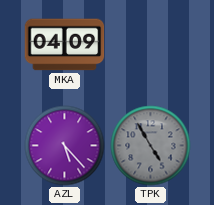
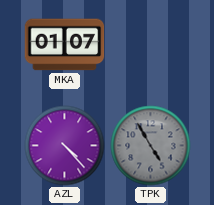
MKA: 04:09 -> 01:07 (65, 45)
AZL: 5:23 -> 4:23 (65, 146)
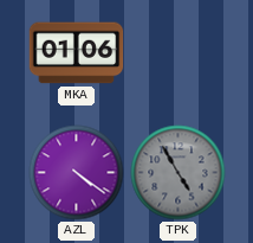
MKA: 01:07 -> 01:06 (77, 53)
AZL: 4:23 -> 4:21 (77, 173)
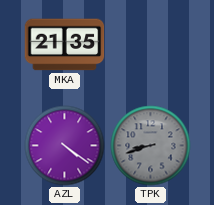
MKA: 01:06 -> 21:35 (65, 45)
TPK: 4:55 -> 8:42 (151, 146)
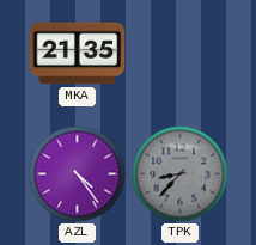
AZL: 4:21 -> 4:24 (78, 174)
TPK: 8:42 -> 8:37 (181, 174)
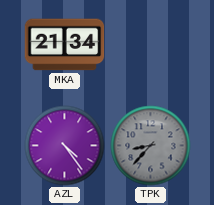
MKA: 21:35 -> 21:34 (65, 45)
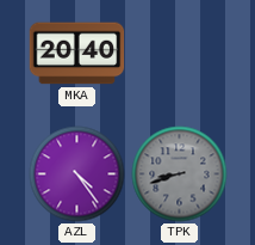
MKA: 21:34 -> 20:40 (77, 54)
TPK: 8:37 -> 8:42 (180, 174)
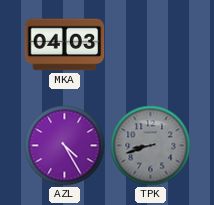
MKA: 20:40 -> 04:03 (65, 45)
AZL: 4:24 -> 4:25 (65, 146)
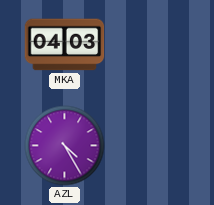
TPK: 8:42 -> none (151, 146)
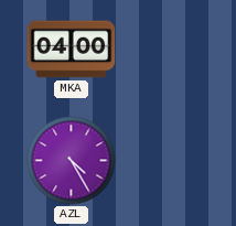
MKA: 04:03 -> 04:00 (72, 50)
